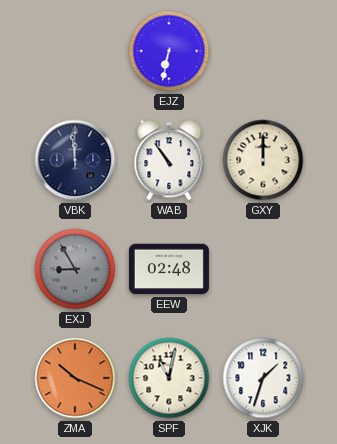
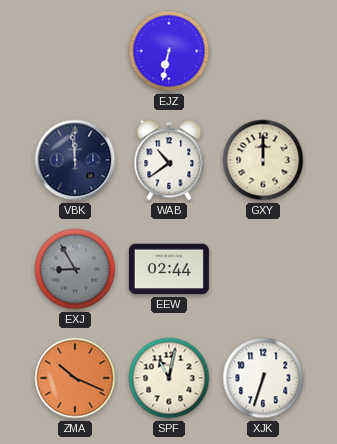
WAB: 10:54 -> 10:39 (169, 160)
EEW: 02:48 -> 02:44 (169, 269)
XJK: 1:33 -> 6:33 (263, 378)
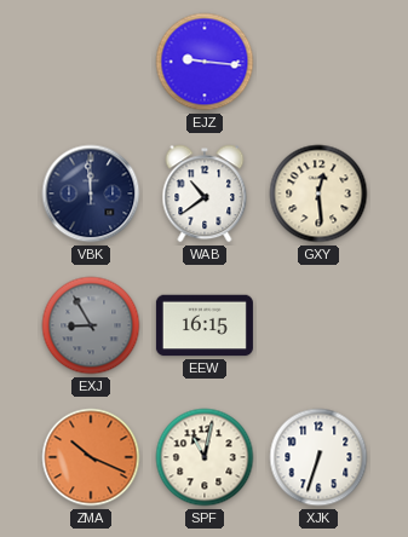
EJZ: 6:32 -> 9:16 (205, 62)
GXY: 12:00 -> 12:29 (318, 194)
EEW: 02:44 -> 16:15 (205, 325)
